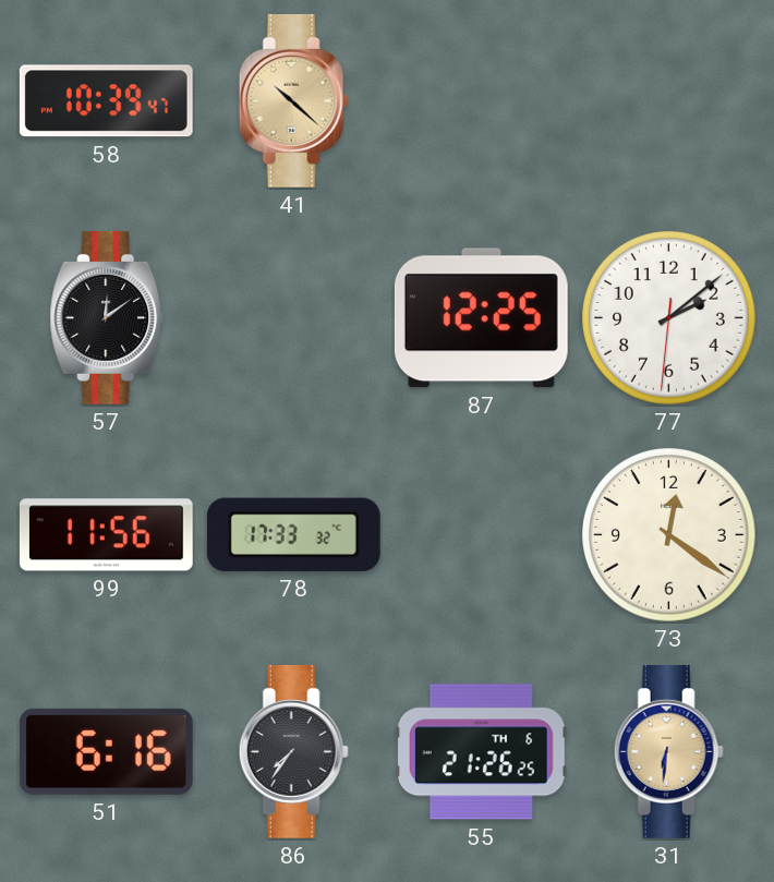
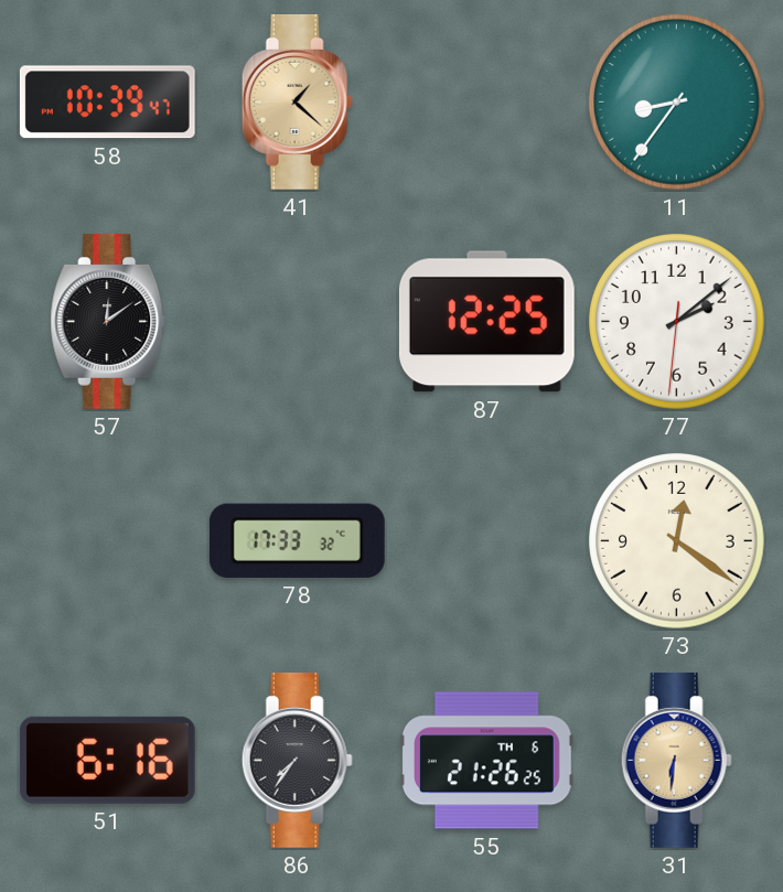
41: 10:22 -> 1:22 (297, 101)
11: none -> 8:36 (677, 103)
99: 11:56 -> none (106, 535)
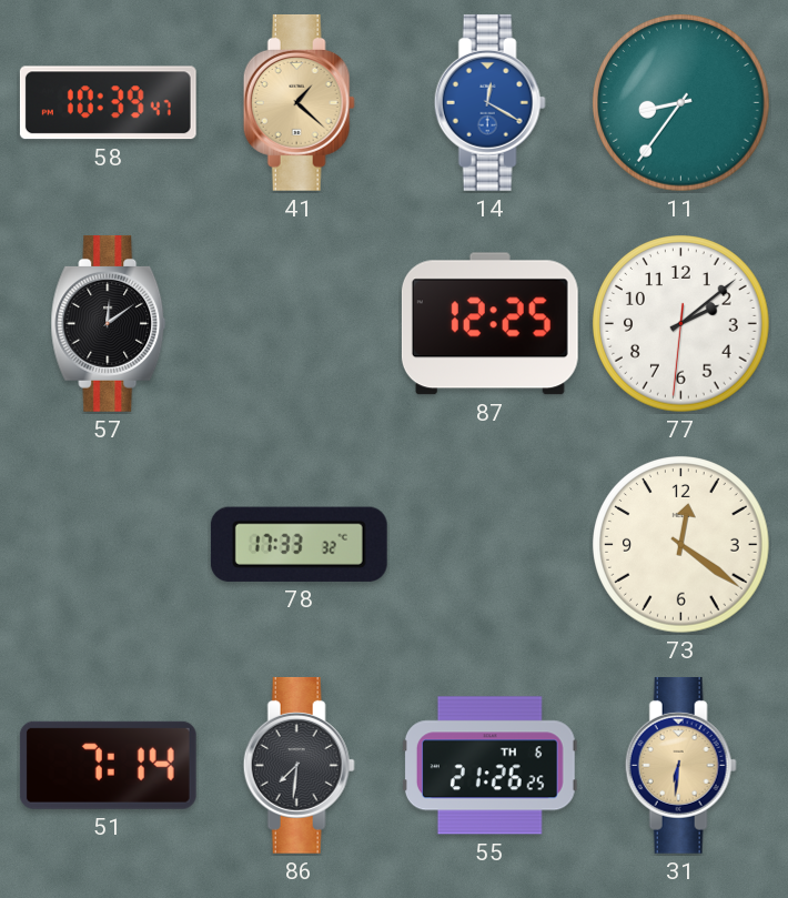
14: none -> 12:20 (489, 102)
51: 6:16 -> 7:14 (108, 765)
86: 7:36 -> 7:31 (299, 765)
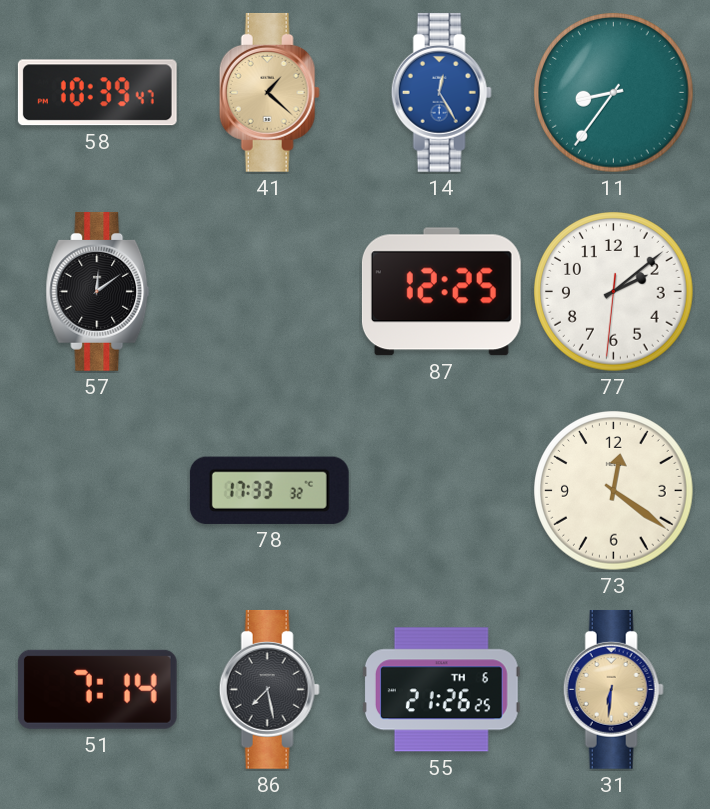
14: 12:20 -> 12:25 (441, 92)
86: 7:31 -> 7:28 (269, 689)
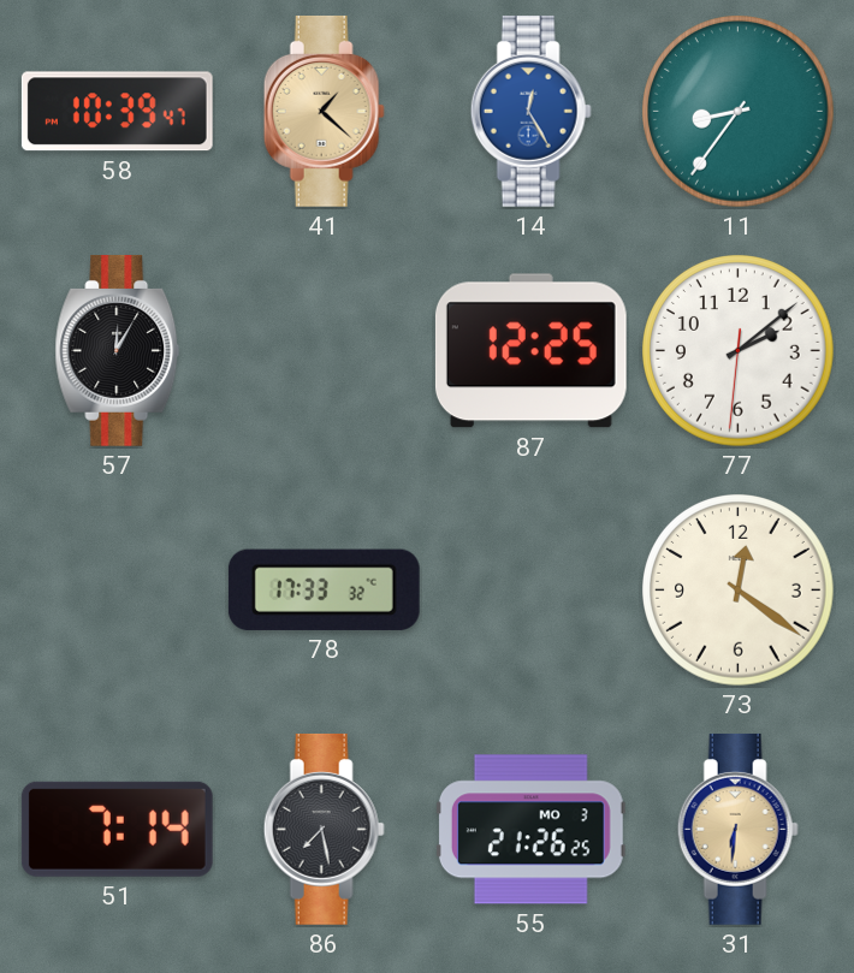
57: 12:09 -> 12:05 (118, 350)
55 date: TH 6 -> MO 3 (530, 830)
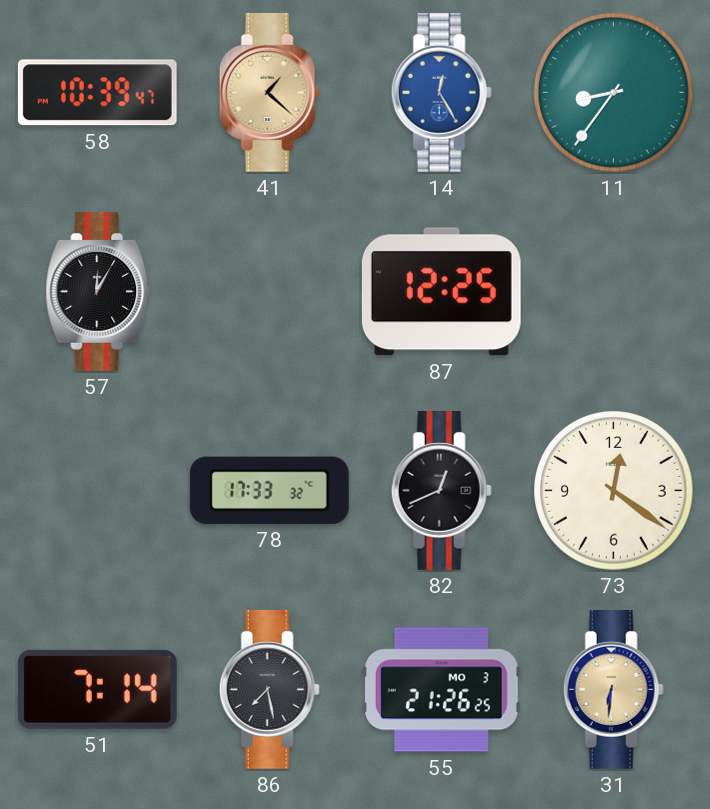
77: 2:08 -> none (739, 351)
82: none -> 12:41 (441, 490)
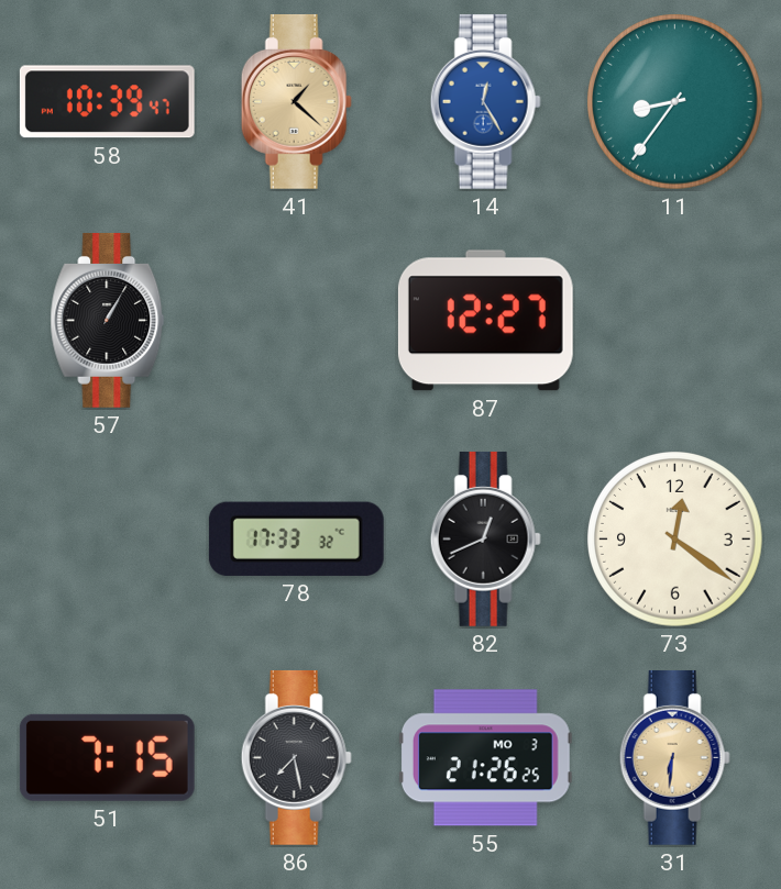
57: 12:05 -> 1:05 (108, 320)
87: 12:25 -> 12:27 (485, 321)
51: 7:14 -> 7:15 (107, 757)
